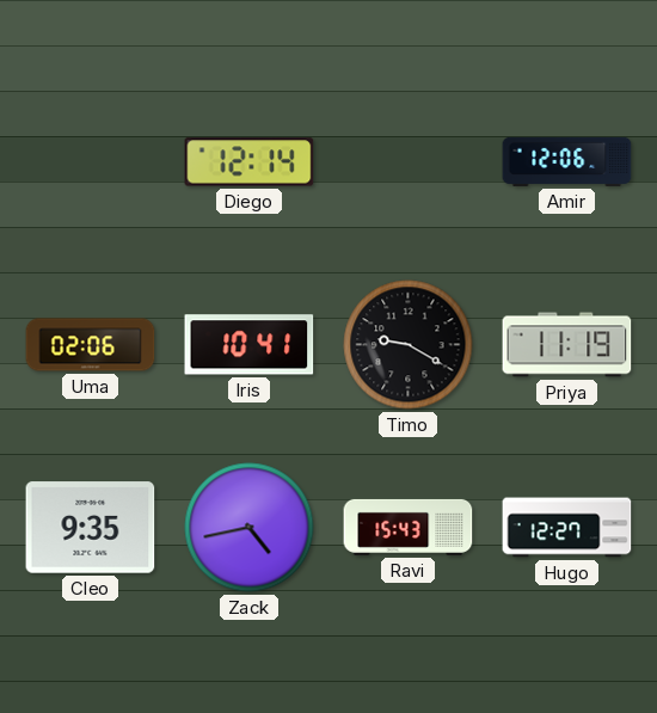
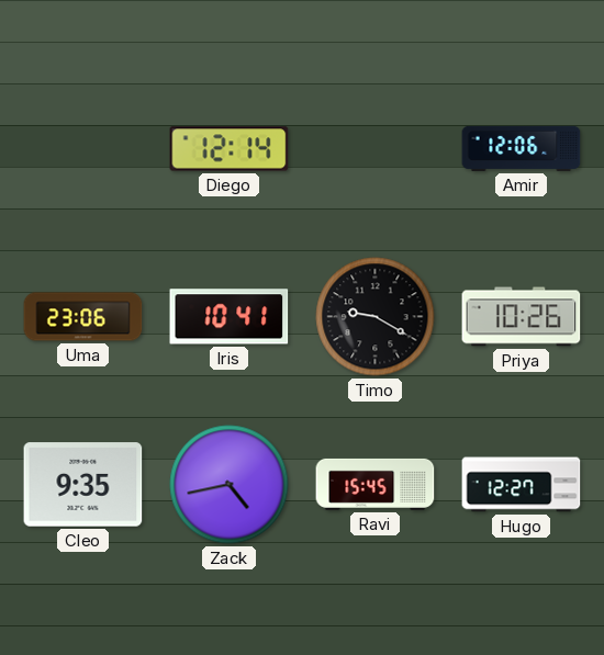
Uma: 02:06 -> 23:06 (83, 317)
Priya: 11:19 -> 10:26 (522, 317)
Ravi: 15:43 -> 15:45 (376, 484)
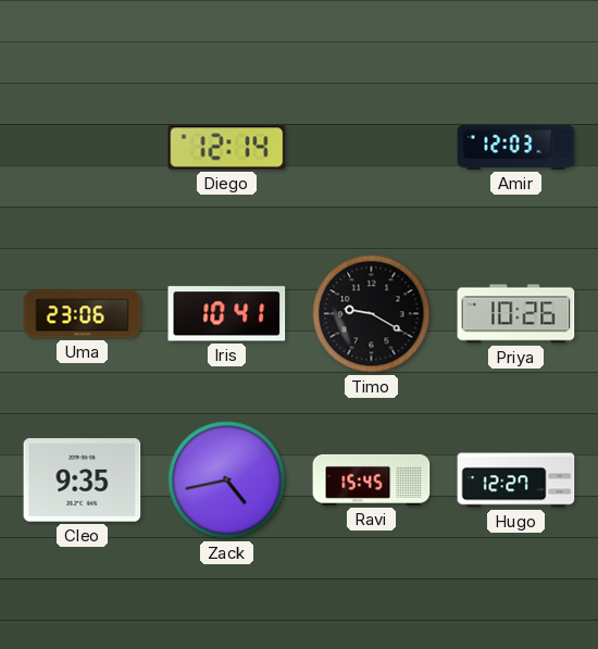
Amir: 12:06 -> 12:03 (516, 147)
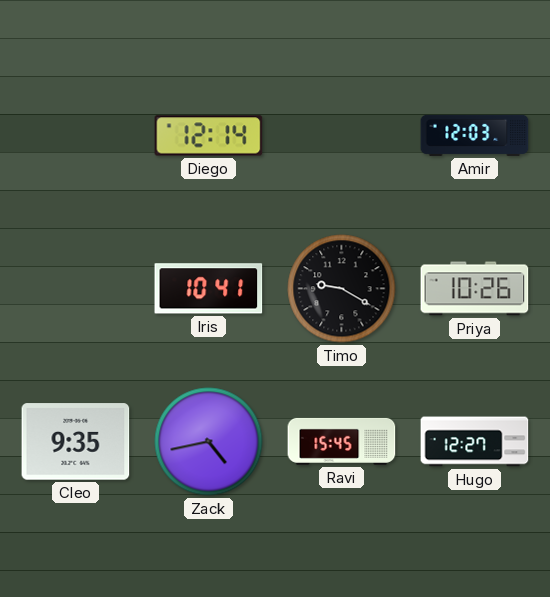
Uma: 23:06 -> none (83, 314)
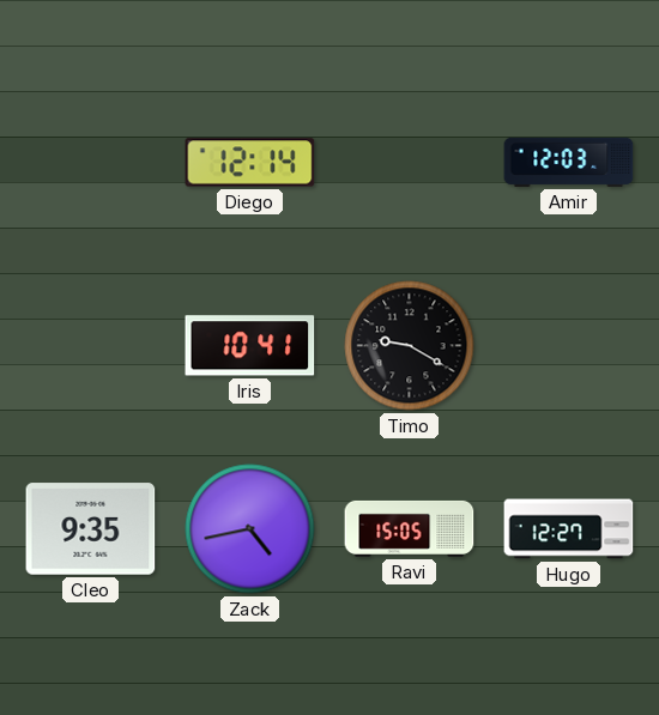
Priya: 10:26 -> none (475, 289)
Ravi: 15:45 -> 15:05 (410, 528)
